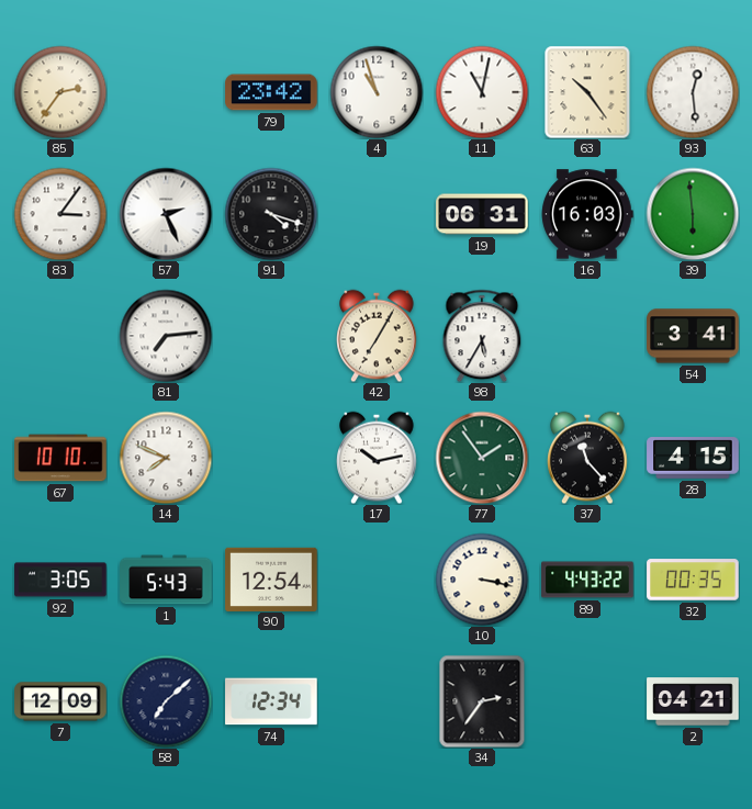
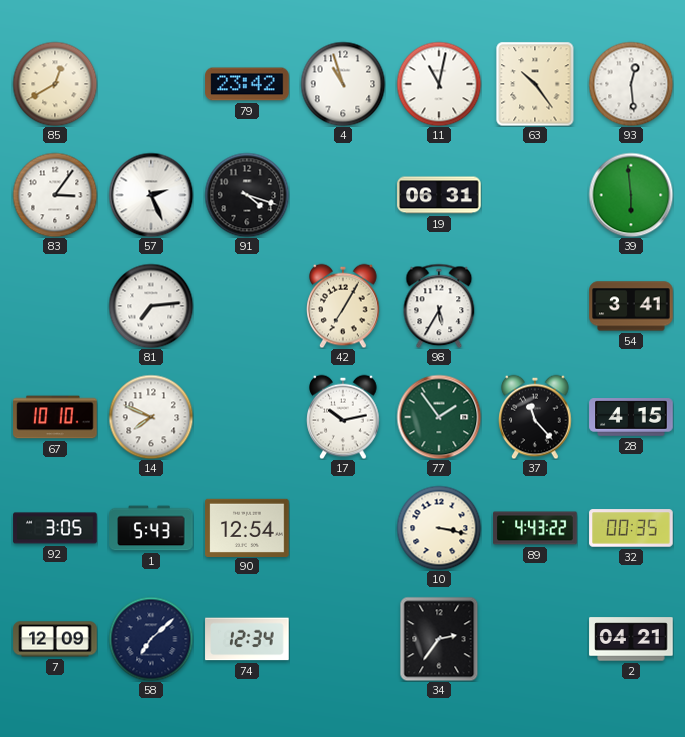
85: 2:36 -> 12:40 (55, 84)
16: 16:03 -> none (587, 214)
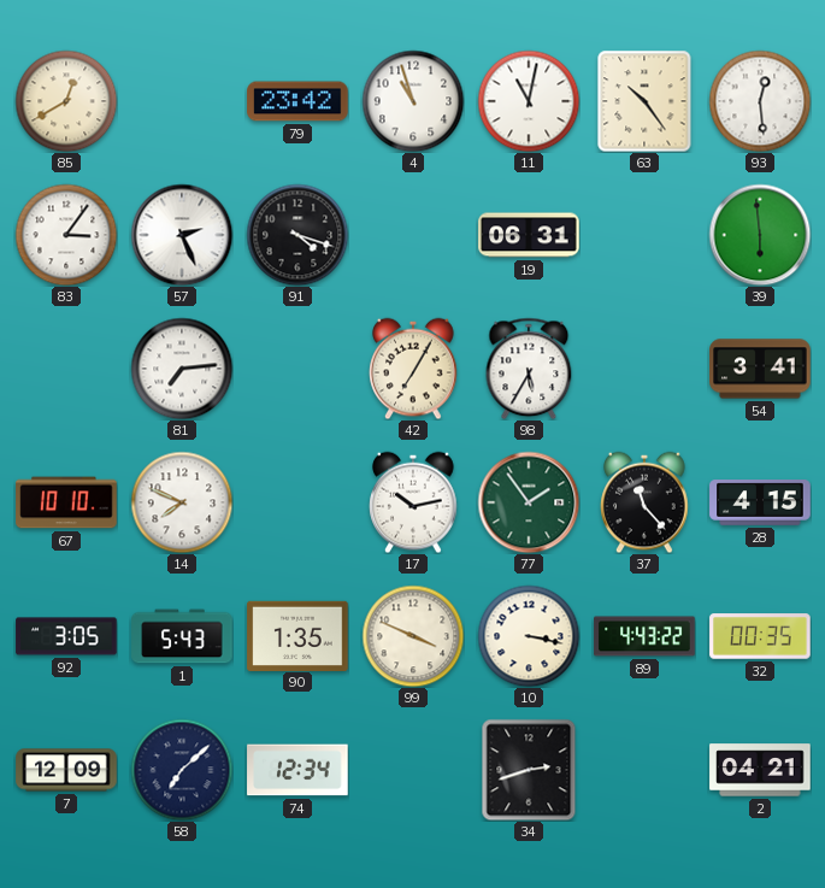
90: 12:54 -> 1:35 (297, 635)
99: none -> 3:49 (413, 636)
34: 2:36 -> 2:42 (529, 770)
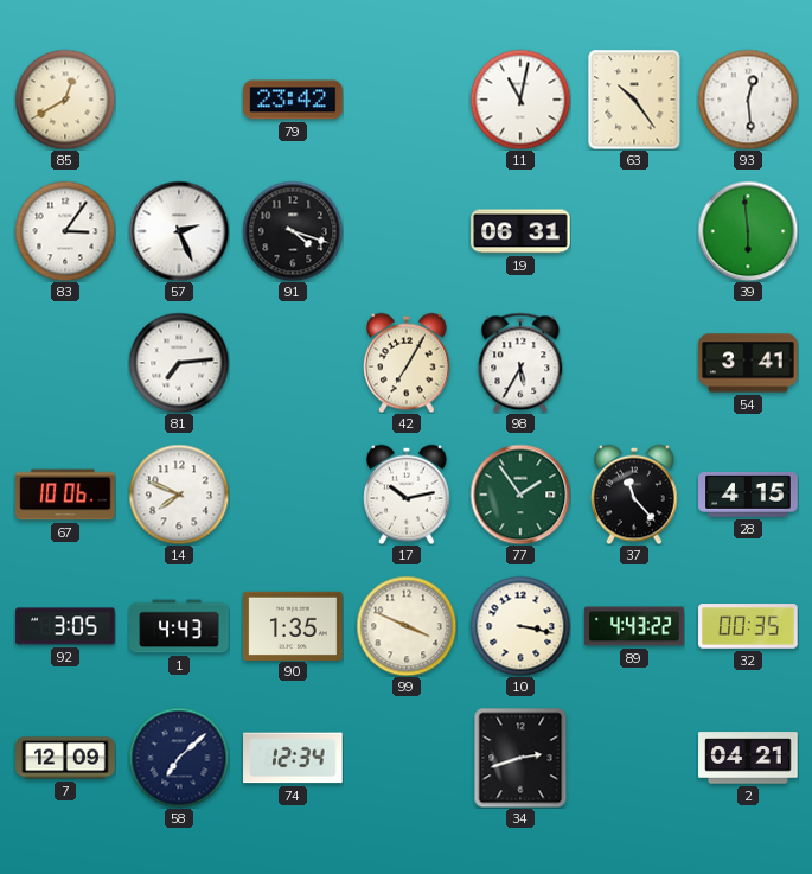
4: 10:57 -> none (413, 101)
67: 10:10 -> 10:06 (65, 495)
1: 5:43 -> 4:43 (179, 626)
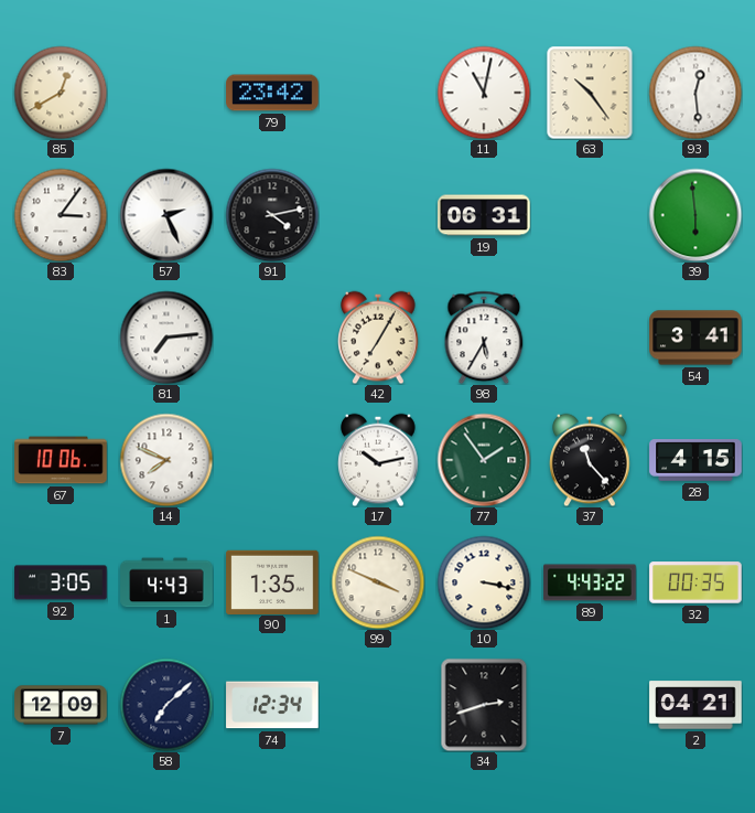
91: 4:18 -> 4:13 (272, 215)
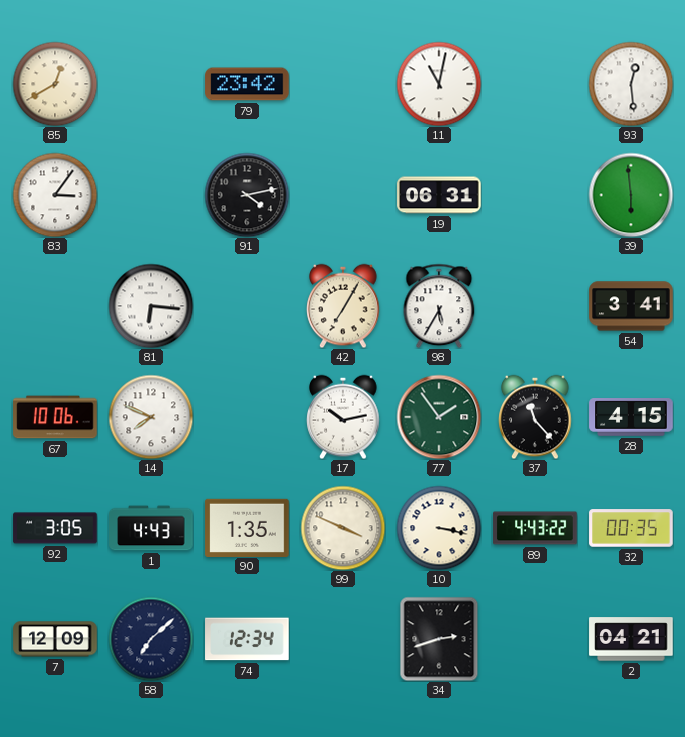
63: 10:24 -> none (590, 93)
57: 2:26 -> none (166, 215)
81: 7:14 -> 6:16 (151, 306)
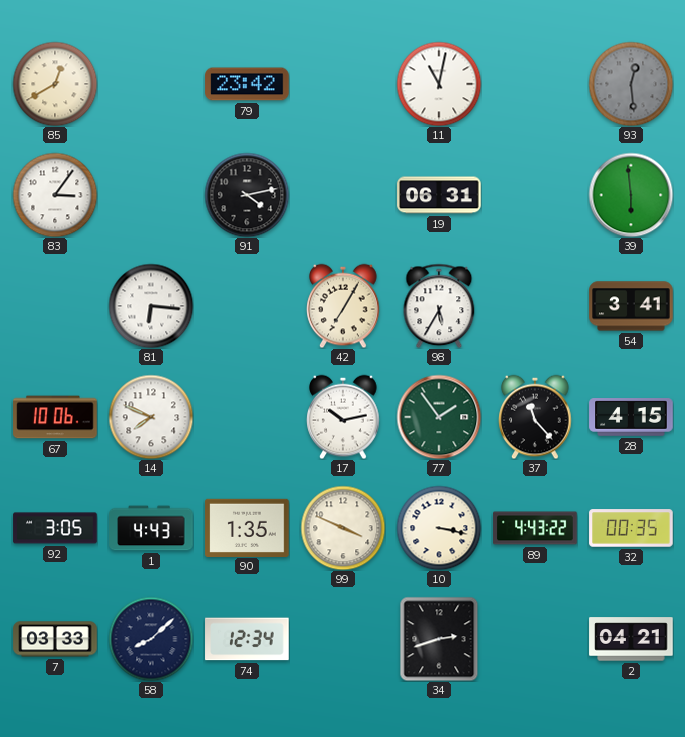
93 dial: white -> grey (631, 84)
7: 12:09 -> 03:33 (55, 639)
58: 7:08 -> 8:08 (151, 639)
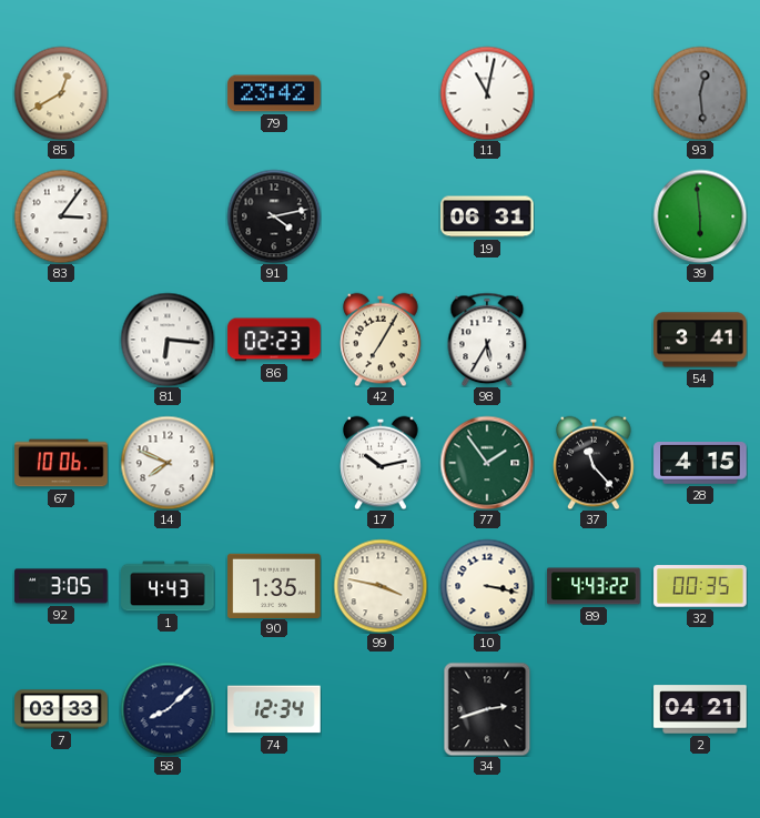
86: none -> 02:23 (274, 340)
99: 3:49 -> 3:47 (381, 586)
